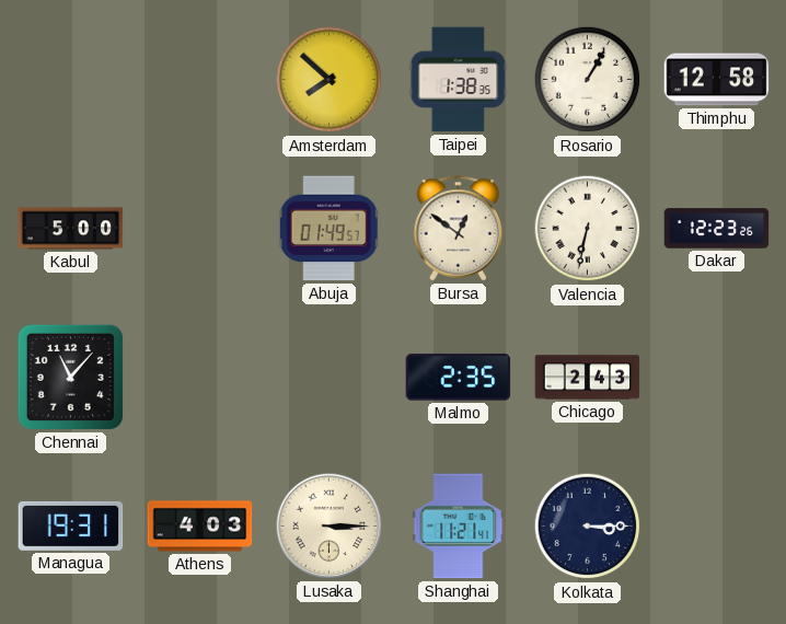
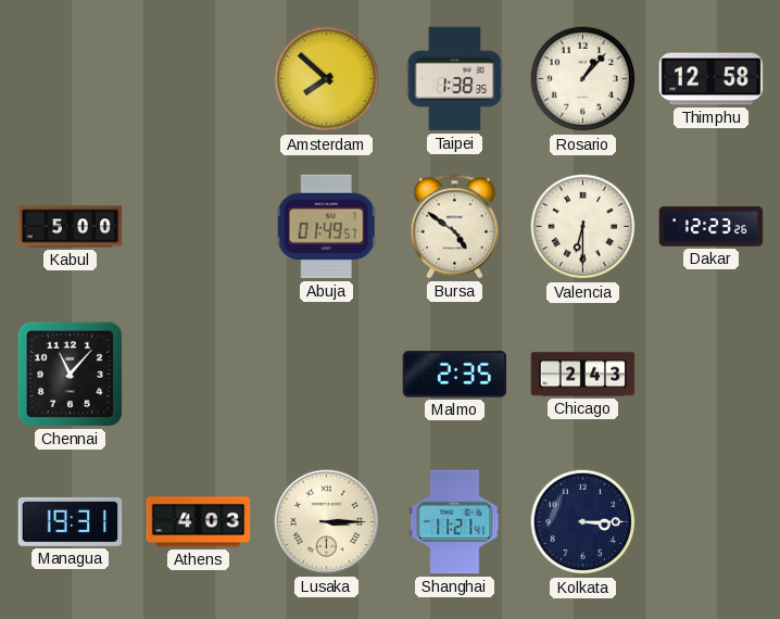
Rosario: 1:05 -> 1:07 (583, 79)
Bursa: 12:51 -> 4:51 (455, 227)
Valencia: 6:32 -> 6:30 (583, 227)
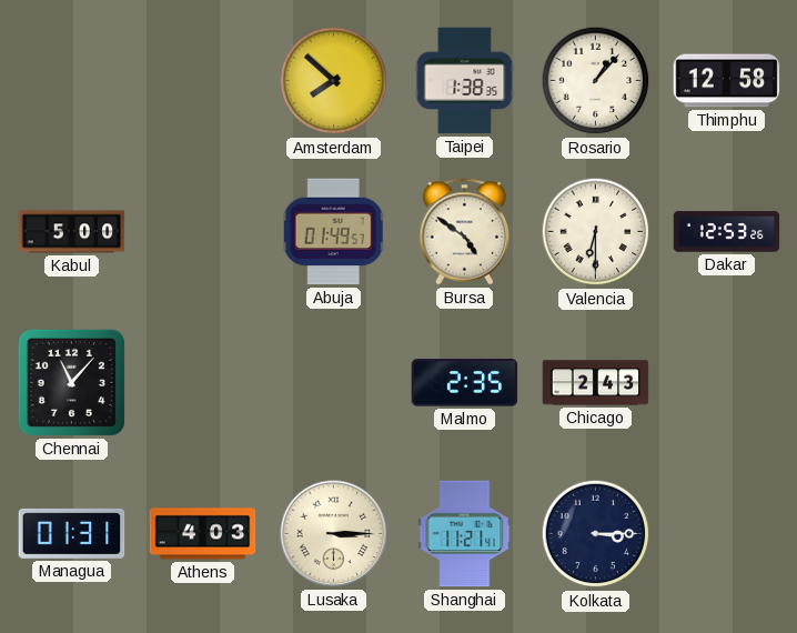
Dakar: 12:23 -> 12:53 (727, 232)
Managua: 19:31 -> 01:31 (72, 533)
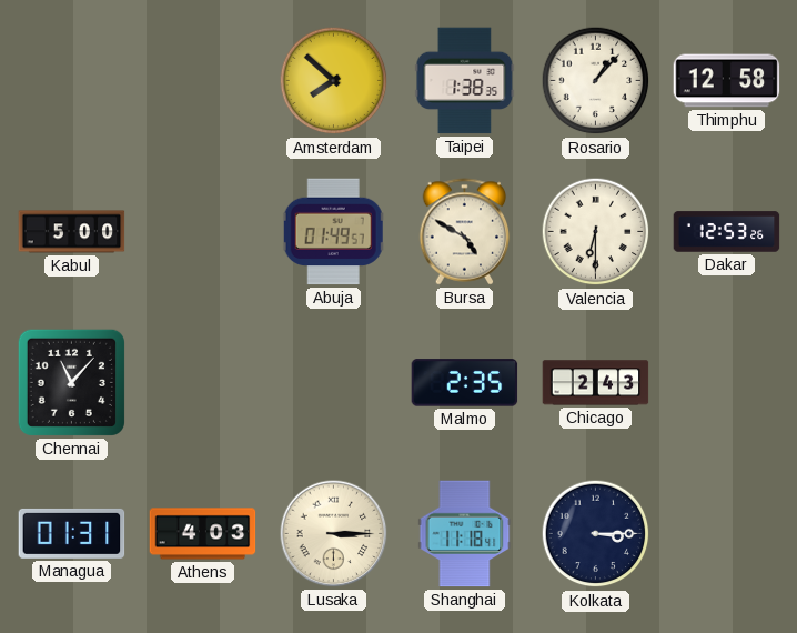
Bursa: 4:51 -> 4:50 (465, 232)
Shanghai: 11:21 -> 11:18 (465, 534)
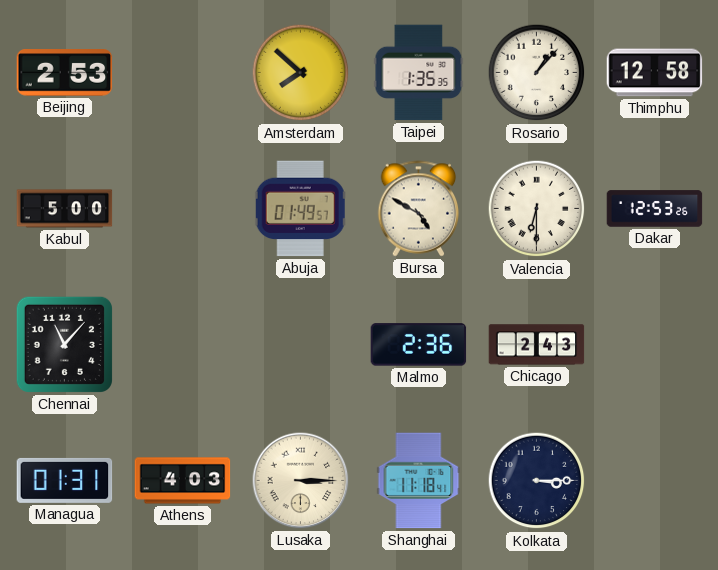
Beijing: none -> 2:53 (65, 73)
Taipei: 1:38 -> 1:35 (419, 73)
Malmo: 2:35 -> 2:36 (419, 345)
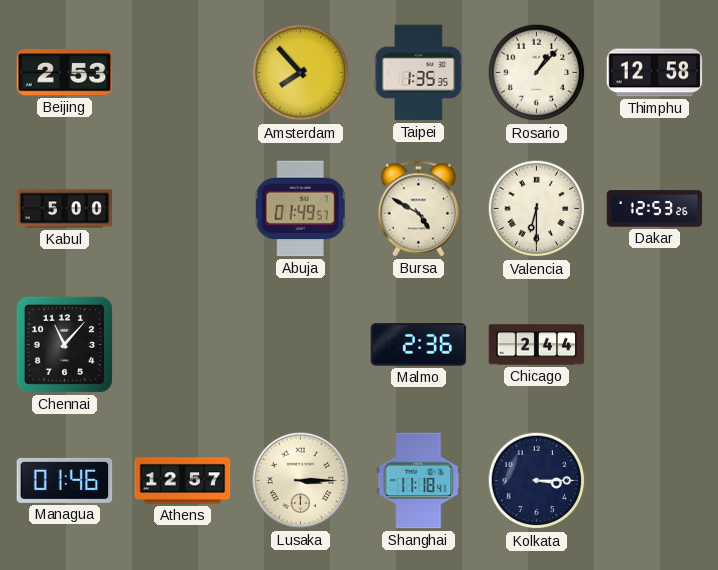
Amsterdam: 7:52 -> 7:53 (301, 73)
Chicago: 2:43 -> 2:44 (537, 345)
Managua: 01:31 -> 01:46 (65, 480)
Athens: 4:03 -> 12:57 (183, 481)
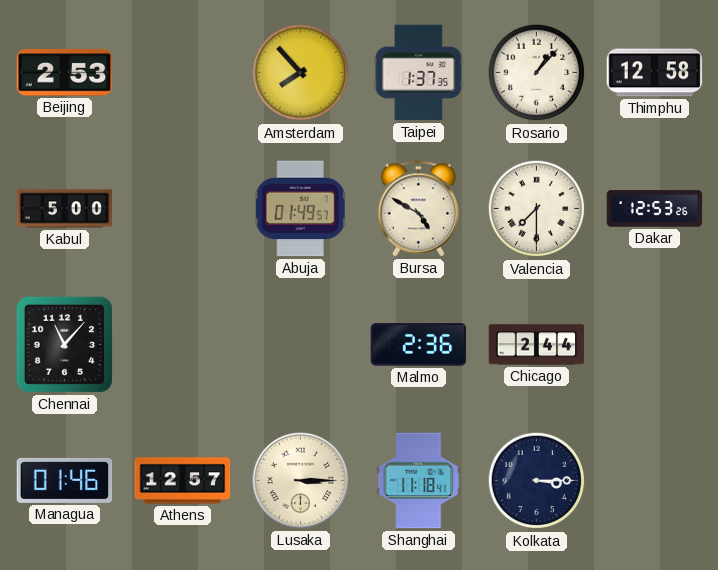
Taipei: 1:35 -> 1:37 (419, 73)
Valencia: 6:30 -> 7:30 (537, 209)
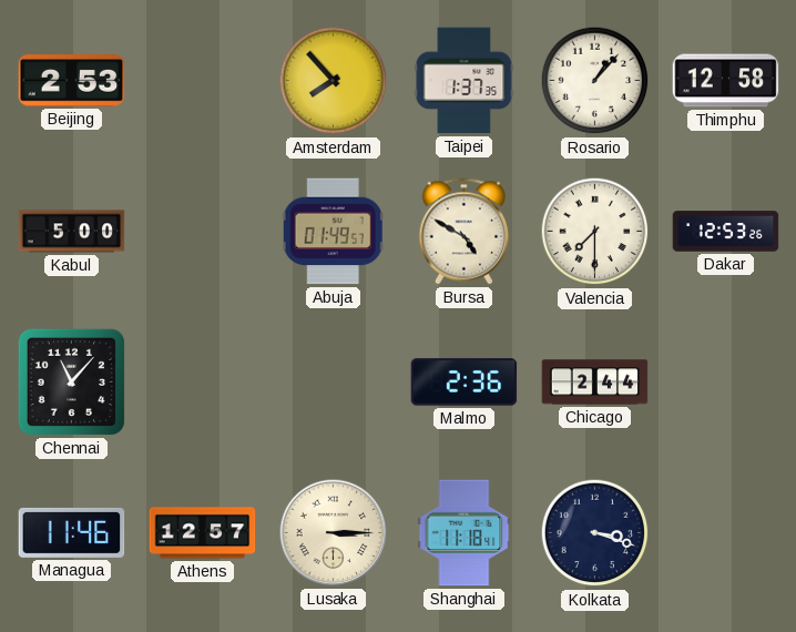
Managua: 01:46 -> 11:46 (72, 532)
Kolkata: 3:15 -> 3:18 (595, 533)
